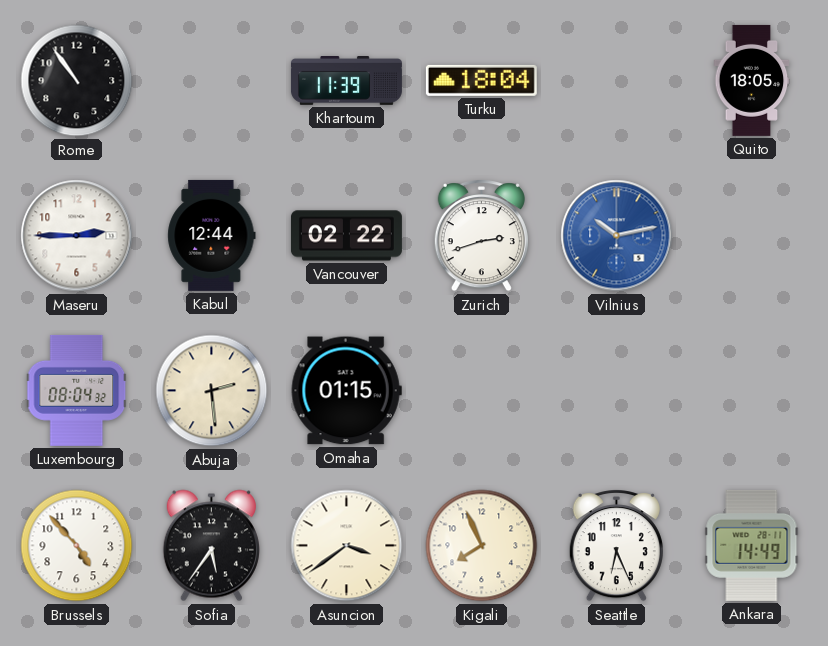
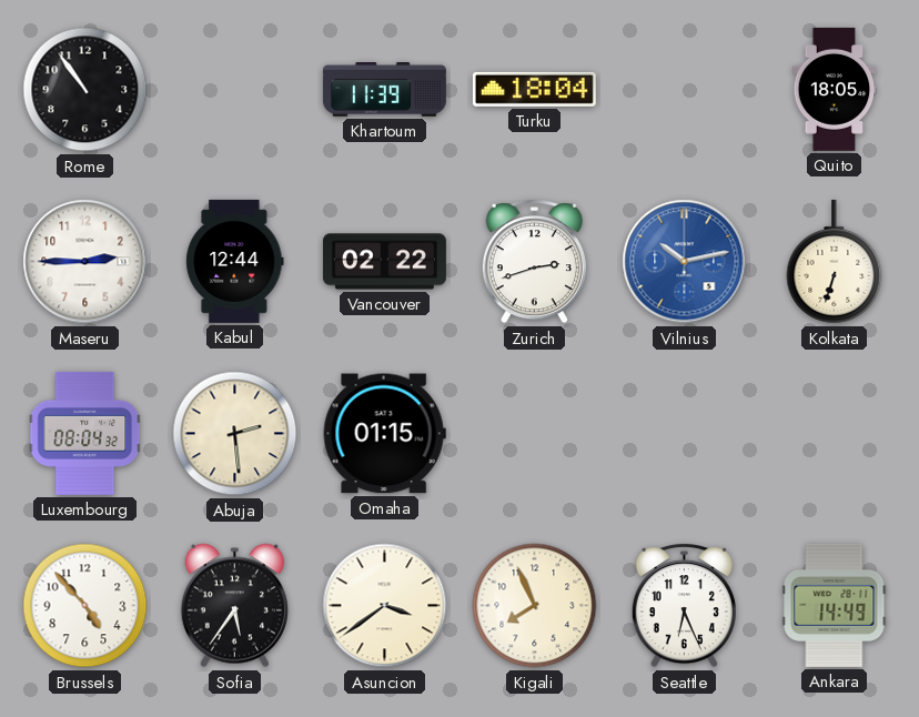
Kolkata: none -> 6:33 (835, 262)
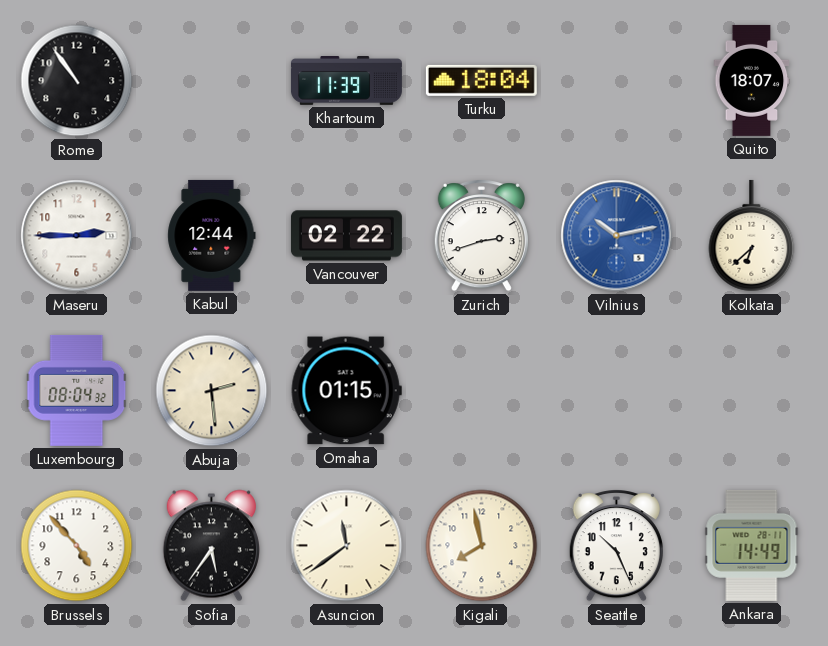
Quito: 18:05 -> 18:07 (752, 80)
Kolkata: 6:33 -> 6:38 (752, 236)
Asuncion: 3:39 -> 11:39 (347, 546)
Kigali: 7:56 -> 7:58 (482, 546)
Seattle: 6:26 -> 10:26 (616, 546)
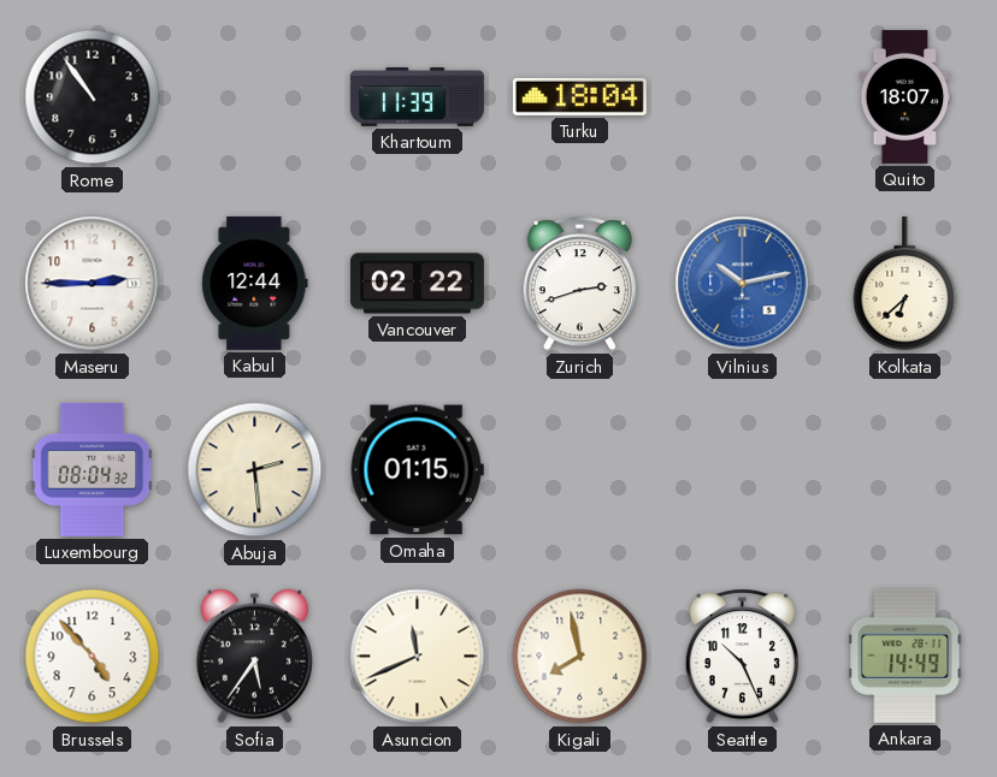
Asuncion: 11:39 -> 11:41 (418, 657)
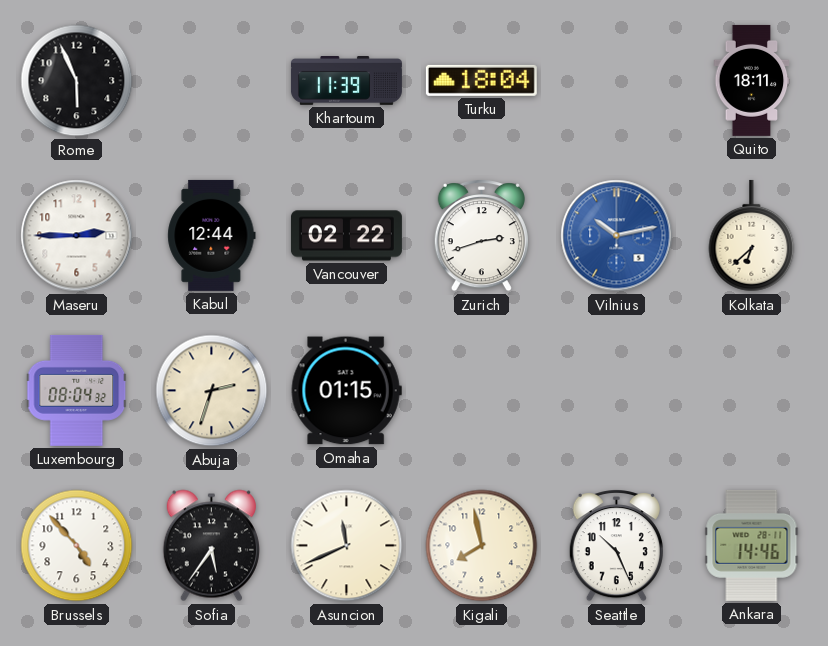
Rome: 10:54 -> 5:56 (77, 81)
Quito: 18:07 -> 18:11 (752, 80)
Abuja: 2:29 -> 2:33 (212, 391)
Ankara: 14:49 -> 14:46 (752, 545)
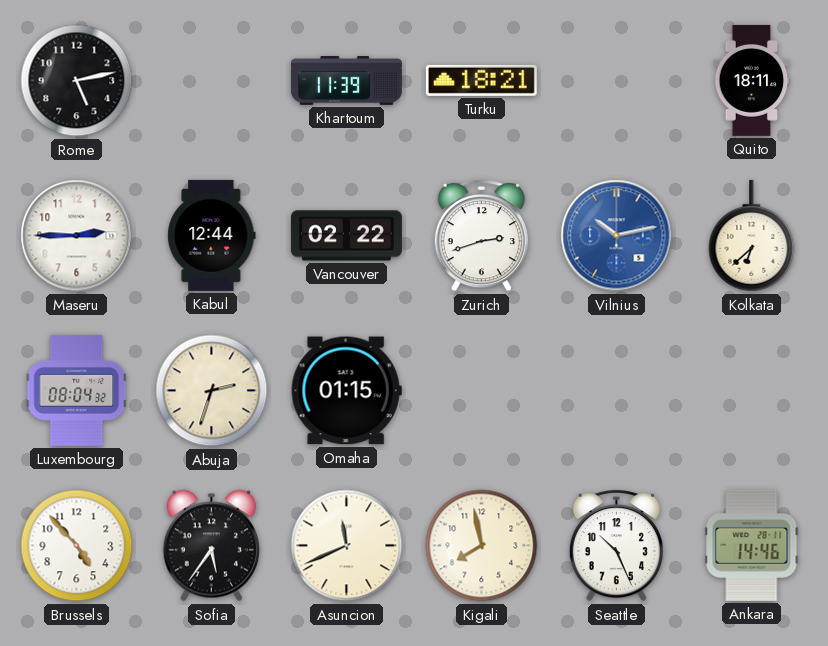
Rome: 5:56 -> 5:13 (77, 81)
Turku: 18:04 -> 18:21 (481, 80)
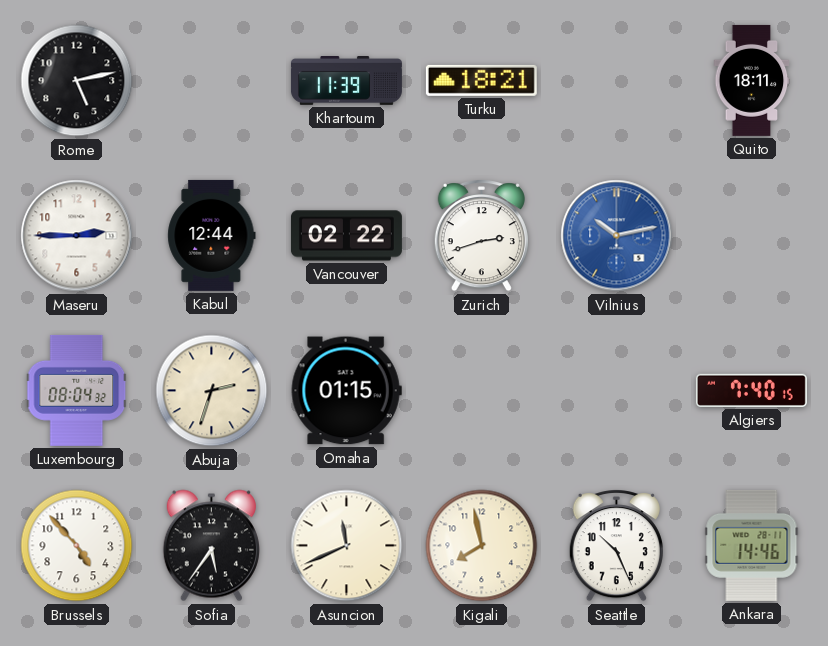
Kolkata: 6:38 -> none (752, 236)
Algiers: none -> 7:40 (751, 390)
